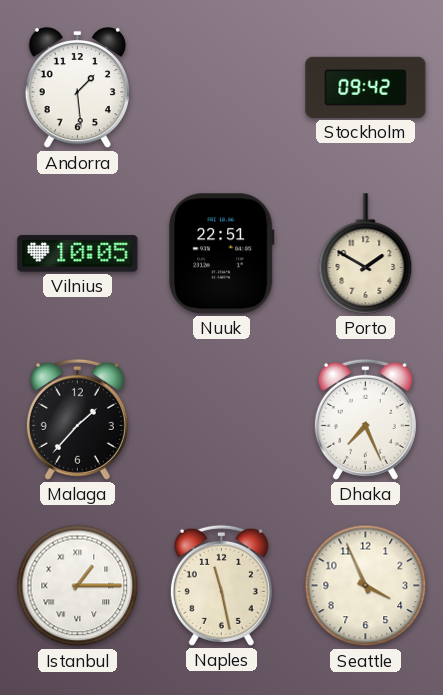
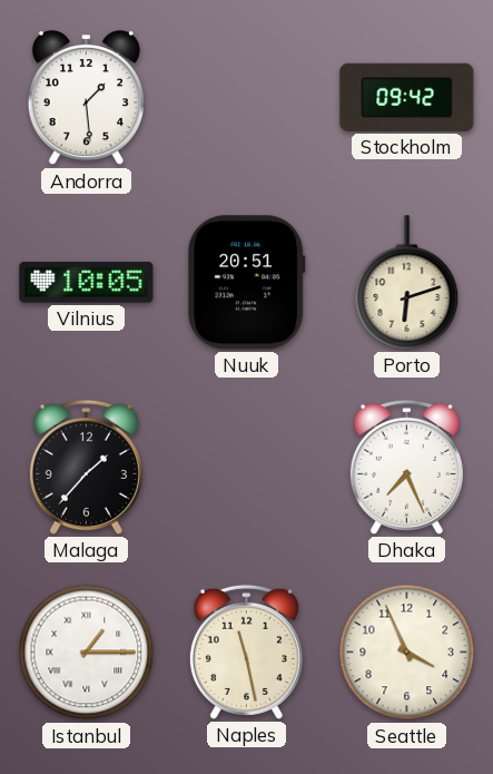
Nuuk: 22:51 -> 20:51 (246, 283)
Porto: 1:50 -> 6:12 (407, 283)
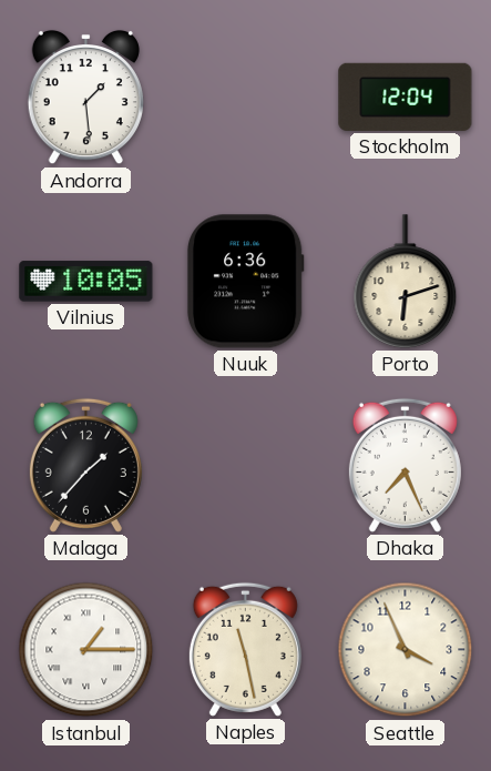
Stockholm: 09:42 -> 12:04 (406, 97)
Nuuk: 20:51 -> 6:36 (245, 282)
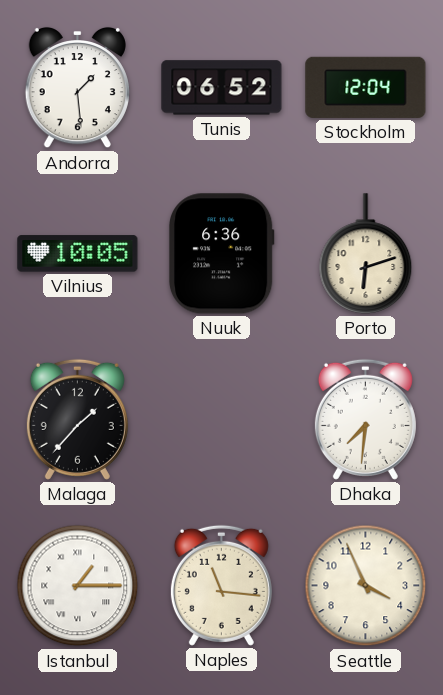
Tunis: none -> 06:52 (222, 88)
Dhaka: 7:26 -> 7:31 (365, 419)
Naples: 11:28 -> 11:16 (221, 585)
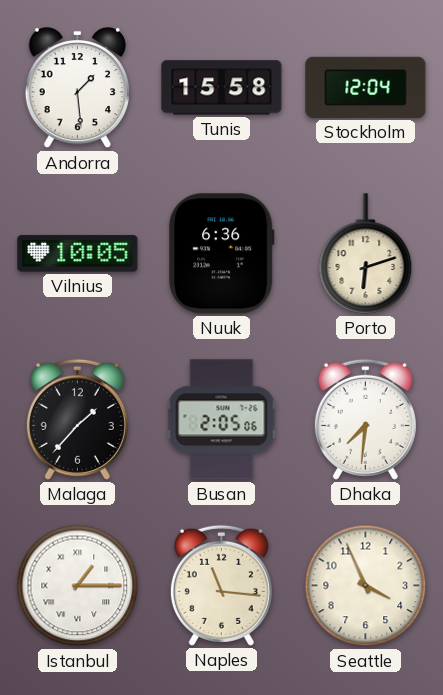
Tunis: 06:52 -> 15:58 (222, 88)
Busan: none -> 2:05 (222, 420)
